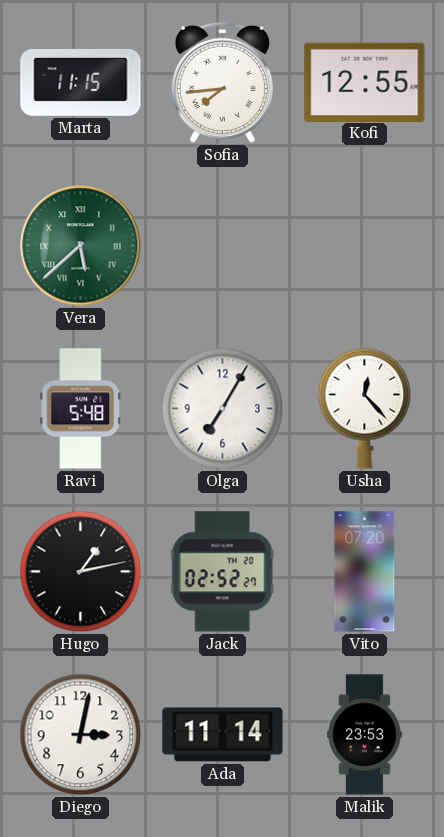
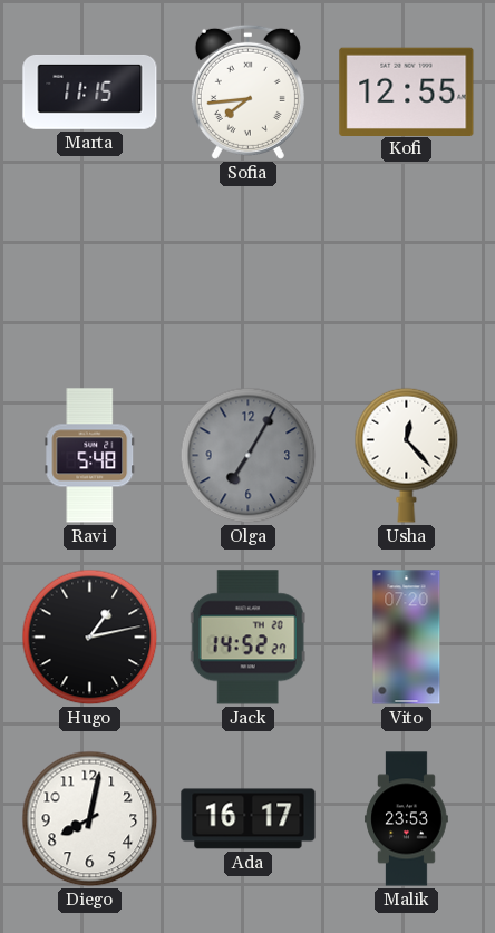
Vera: 5:38 -> none (81, 246)
Olga dial: white -> grey (249, 456)
Jack: 02:52 -> 14:52 (247, 638)
Diego: 3:02 -> 8:02 (90, 819)
Ada: 11:14 -> 16:17 (249, 819)
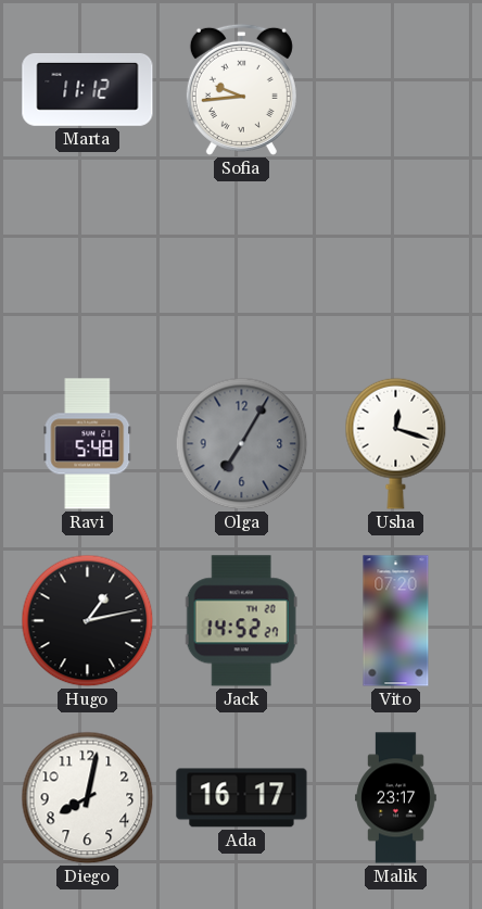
Marta: 11:15 -> 11:12 (88, 90)
Sofia: 7:44 -> 9:44 (241, 89)
Kofi: 12:55 -> none (407, 91)
Usha: 12:23 -> 12:18 (396, 443)
Malik: 23:53 -> 23:17 (396, 798)
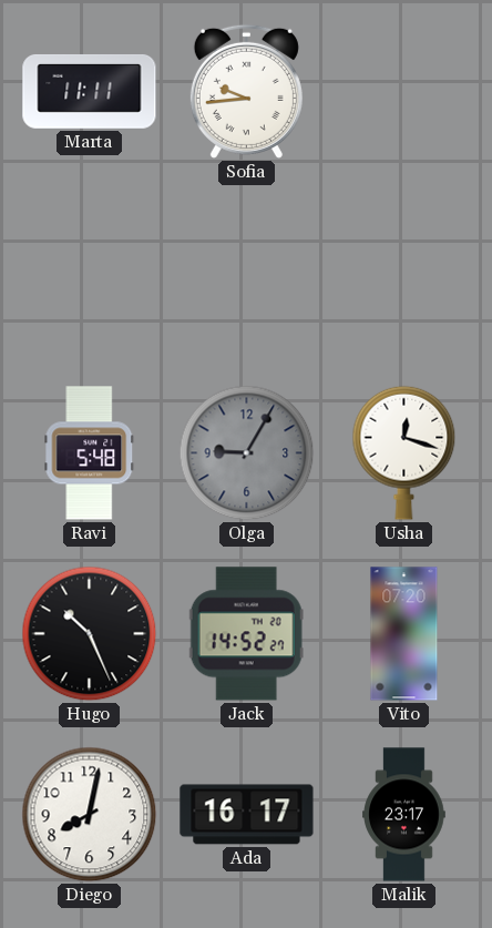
Marta: 11:12 -> 11:11 (90, 92)
Olga: 7:05 -> 9:05 (247, 453)
Hugo: 1:13 -> 10:26 (90, 634)
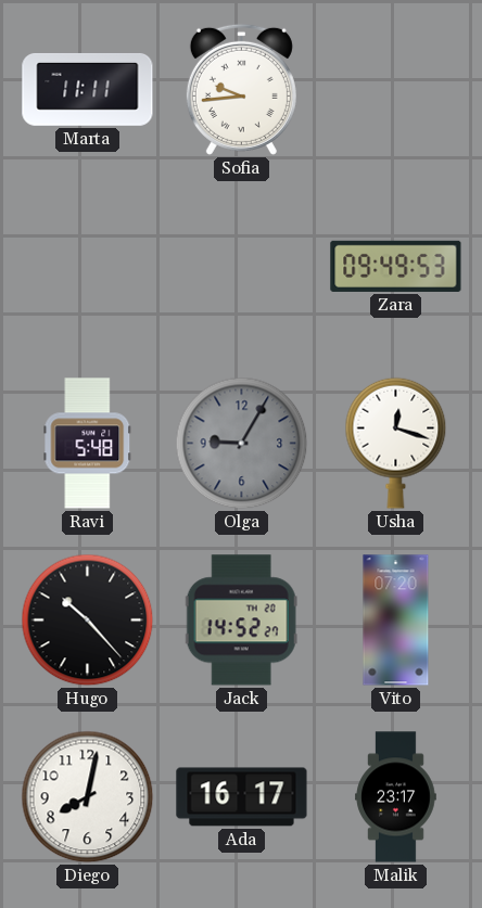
Zara: none -> 09:49 (396, 266)
Hugo: 10:26 -> 10:23 (88, 621)
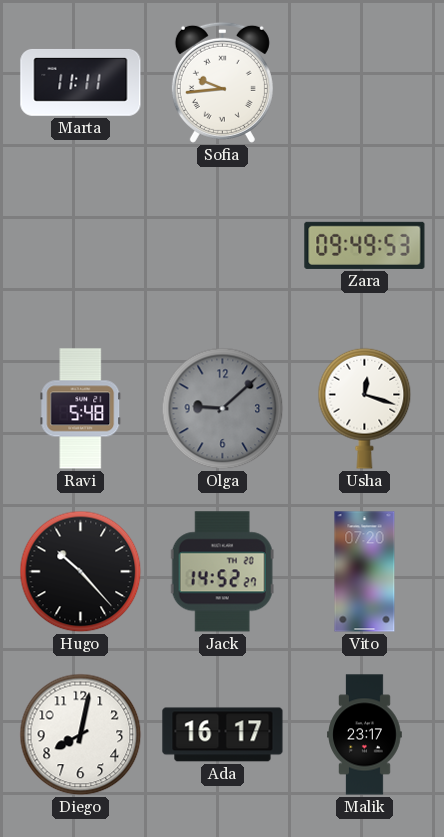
Olga: 9:05 -> 9:08 (223, 409)
